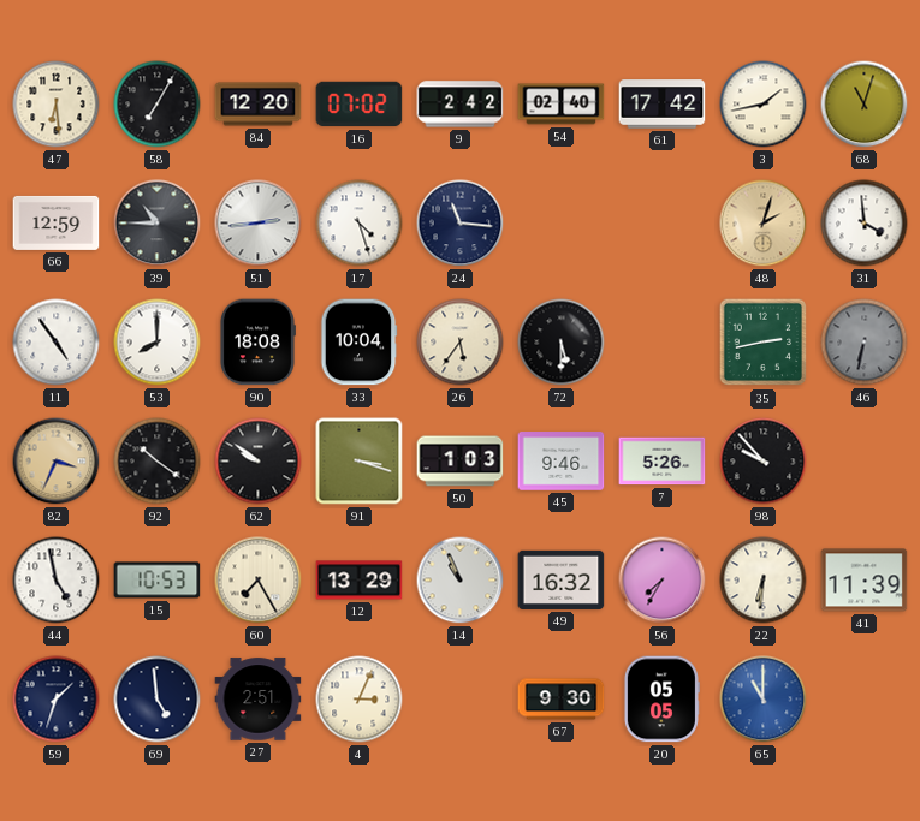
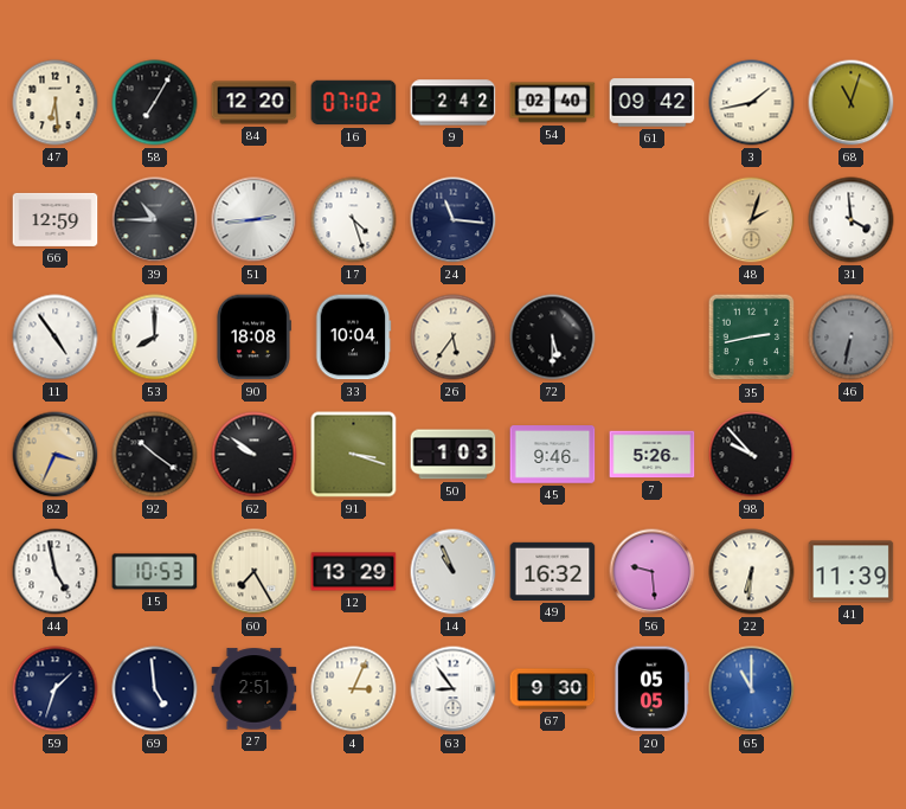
61: 17:42 -> 09:42 (653, 103)
56: 7:35 -> 9:29 (653, 572)
63: none -> 8:54 (454, 689)
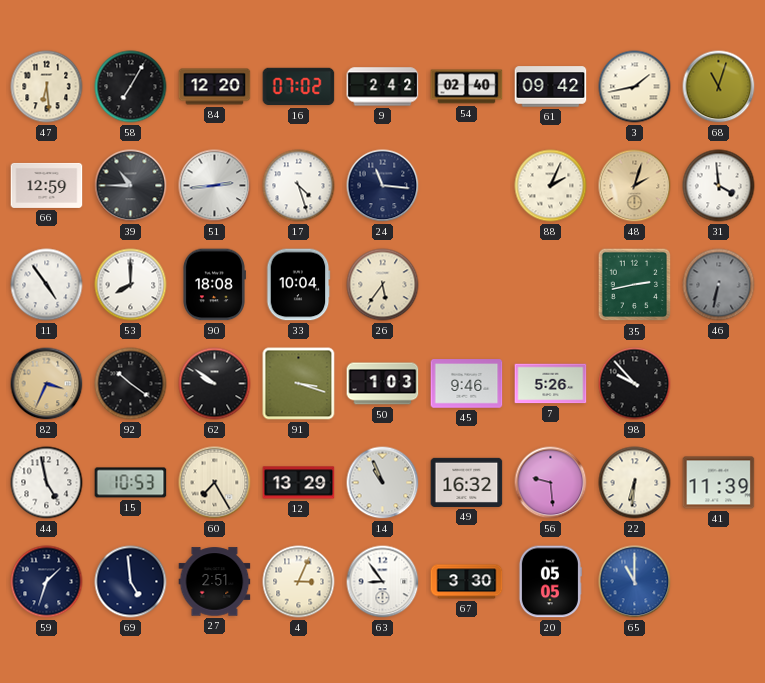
88: none -> 2:04 (551, 186)
72: 5:30 -> none (553, 338)
67: 9:30 -> 3:30 (467, 582)
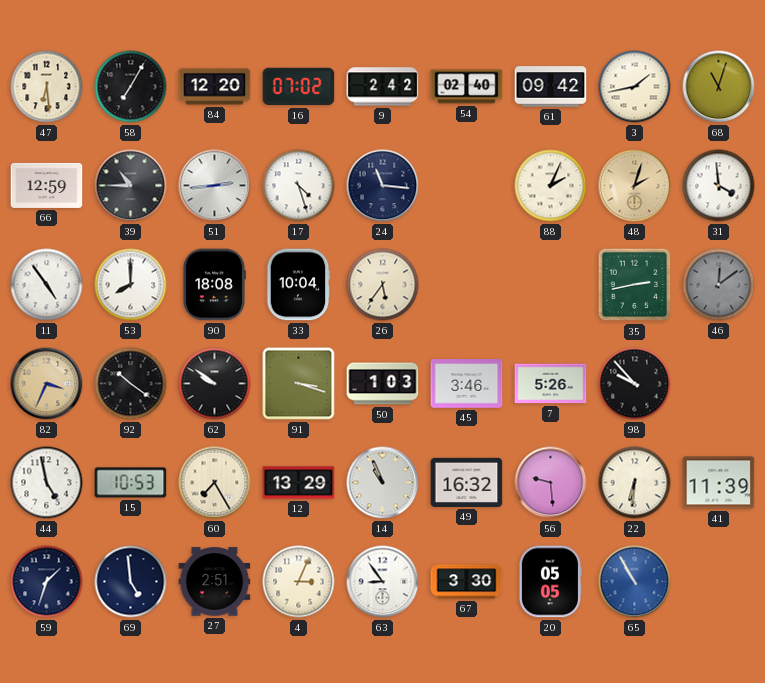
46: 6:32 -> 12:09 (719, 285)
45: 9:46 -> 3:46 (467, 384)
65: 11:00 -> 10:55 (635, 582)
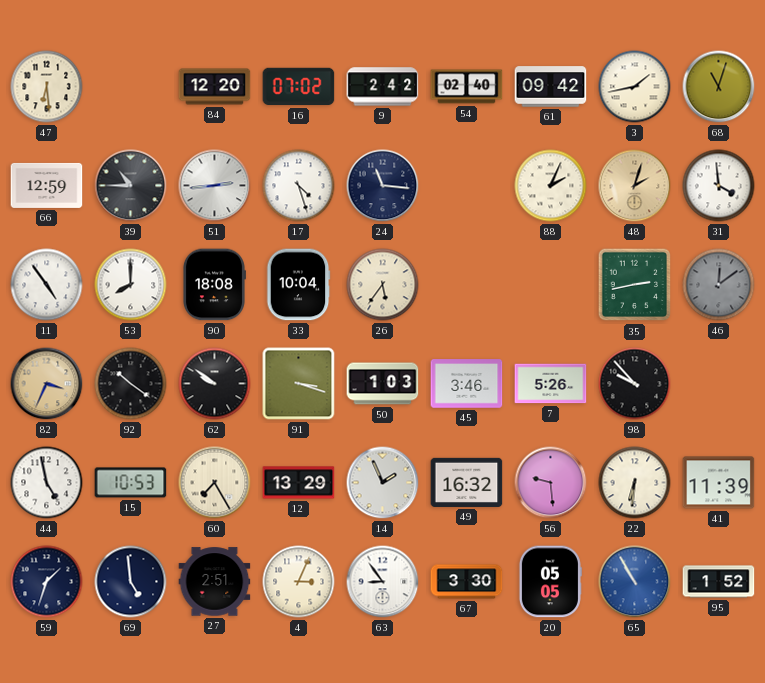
58: 7:05 -> none (131, 87)
14: 10:56 -> 1:56 (383, 483)
95: none -> 1:52 (719, 582)
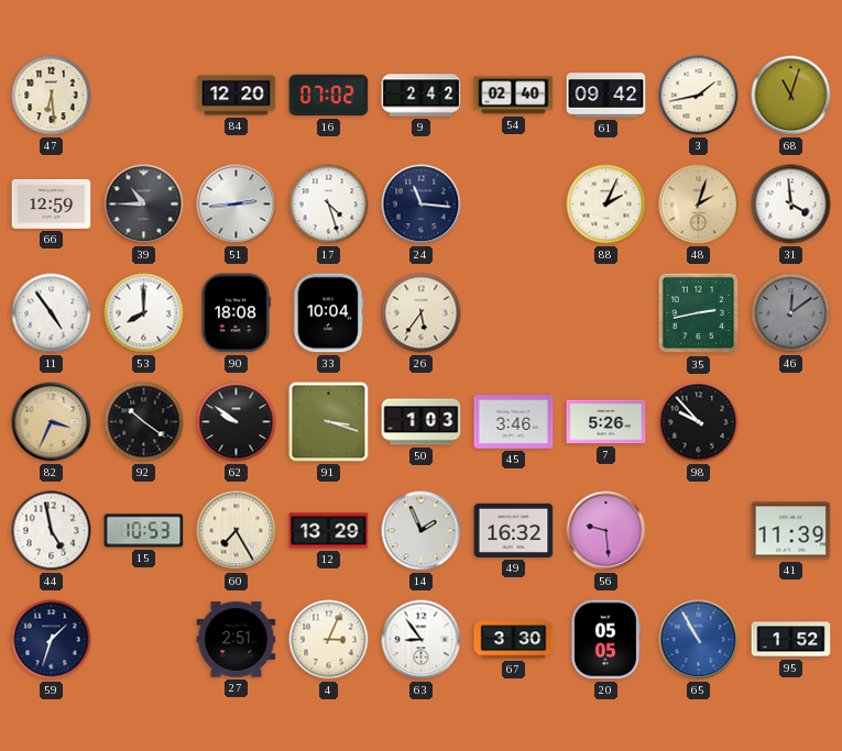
22: 6:31 -> none (635, 483)
69: 4:59 -> none (131, 582)
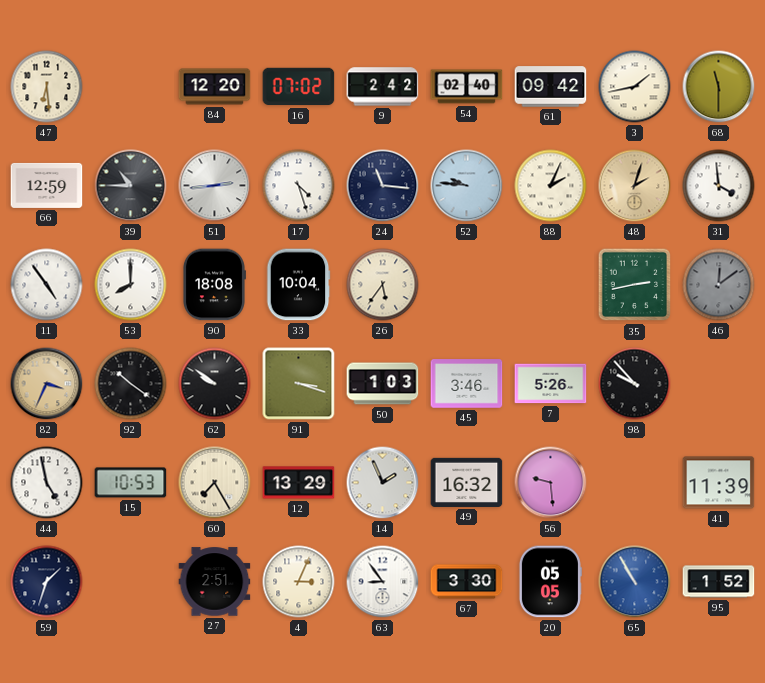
68: 11:03 -> 11:30 (719, 87)
52: none -> 9:46 (467, 186)
